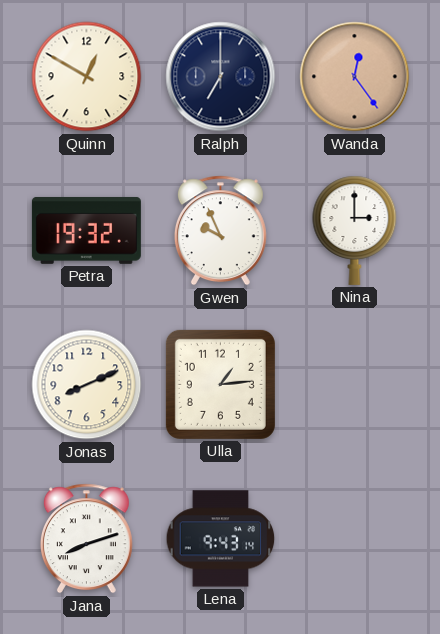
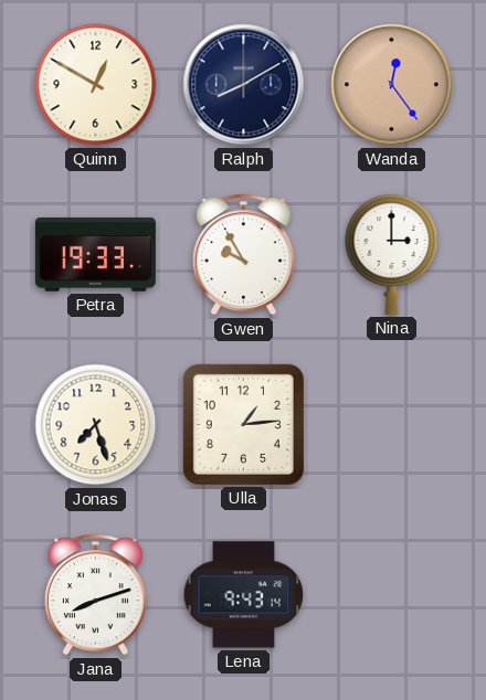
Ralph: 7:00 -> 8:10 (244, 85)
Petra: 19:32 -> 19:33 (95, 254)
Gwen: 9:56 -> 9:55 (243, 255)
Jonas: 8:11 -> 7:27 (96, 425)
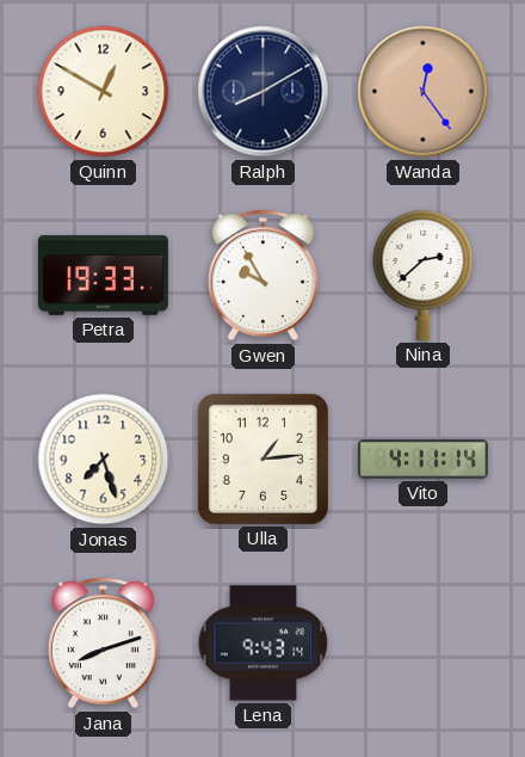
Nina: 3:00 -> 2:38 (424, 275)
Vito: none -> 4:11 (422, 460)
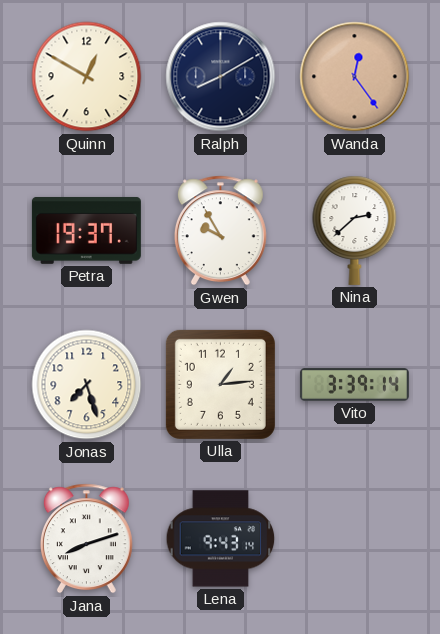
Petra: 19:33 -> 19:37 (86, 230)
Vito: 4:11 -> 3:39 (354, 385)
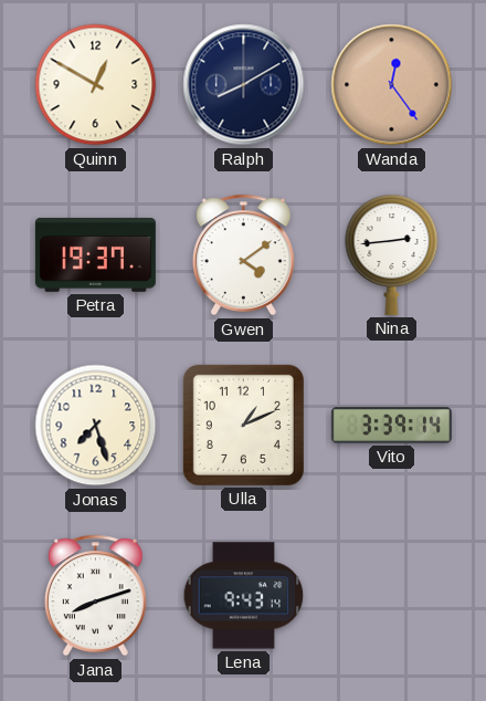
Gwen: 9:55 -> 4:09 (243, 255)
Nina: 2:38 -> 2:44 (392, 254)
Ulla: 1:14 -> 1:11 (243, 425)
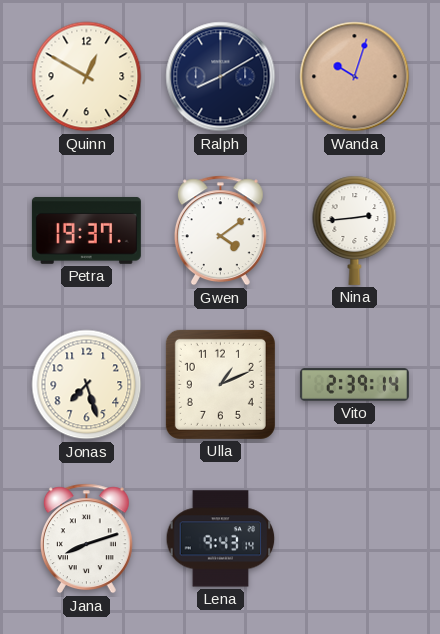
Wanda: 12:24 -> 10:03 (355, 77)
Vito: 3:39 -> 2:39 (354, 385)
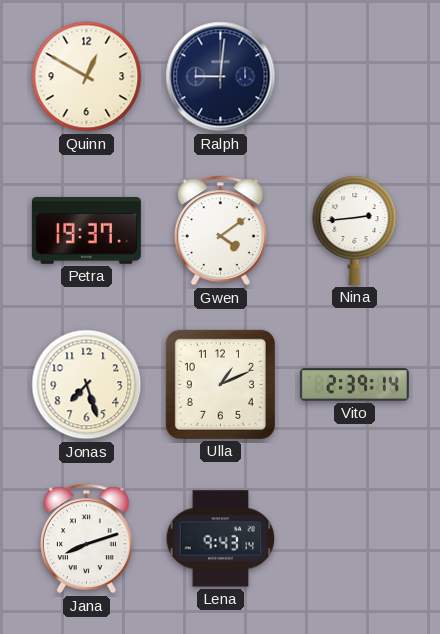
Ralph: 8:10 -> 9:01 (221, 77)
Wanda: 10:03 -> none (355, 77)
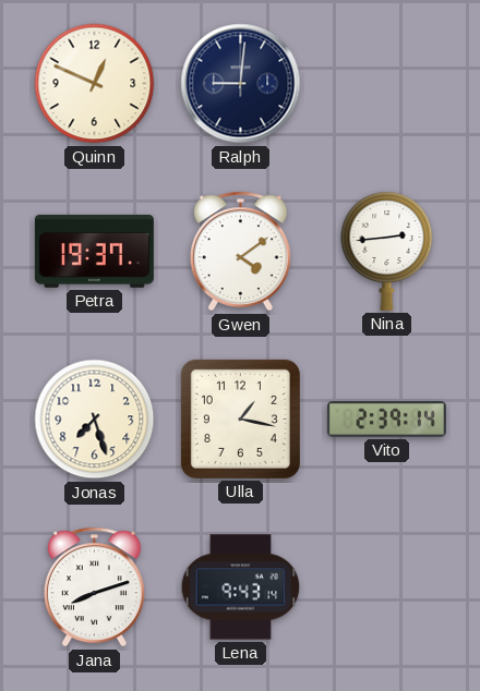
Quinn: 12:50 -> 12:49 (95, 84)
Ulla: 1:11 -> 1:17 (240, 419)
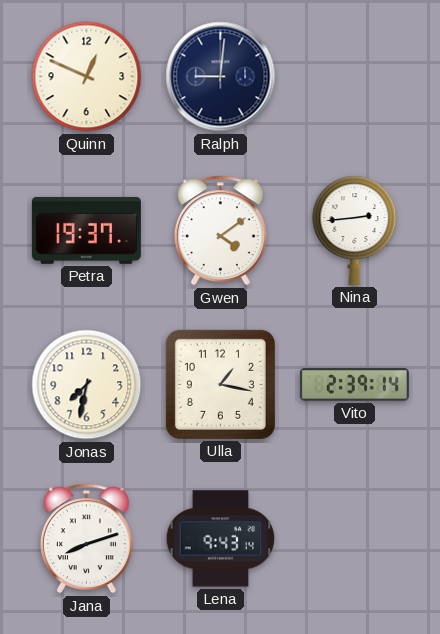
Jonas: 7:27 -> 7:32 (87, 385)
